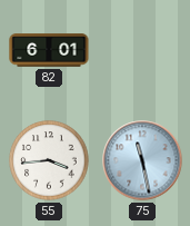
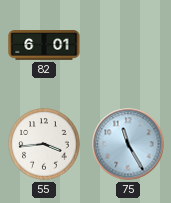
75: 11:28 -> 11:25 (128, 144)
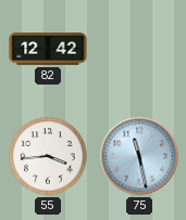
82: 6:01 -> 12:42 (48, 49)
75: 11:25 -> 11:28 (139, 156)
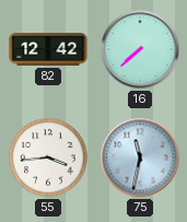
16: none -> 7:38 (140, 49)
75: 11:28 -> 11:32 (140, 157)
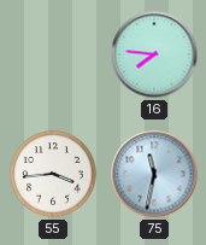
82: 12:42 -> none (48, 49)
16: 7:38 -> 7:46 (154, 54)
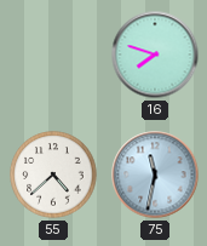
16: 7:46 -> 7:48 (155, 55)
55: 3:44 -> 4:38 (53, 175)
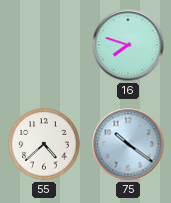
75: 11:32 -> 10:21 (128, 144)
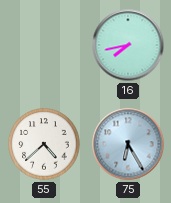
16: 7:48 -> 7:43 (128, 45)
75: 10:21 -> 6:25 (128, 144)
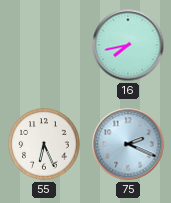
55: 4:38 -> 6:26 (44, 144)
75: 6:25 -> 2:19 (128, 144)
